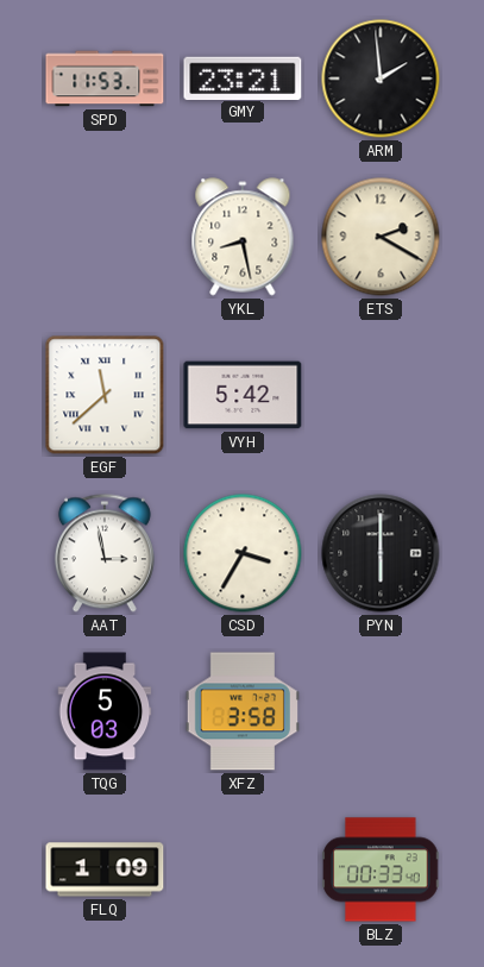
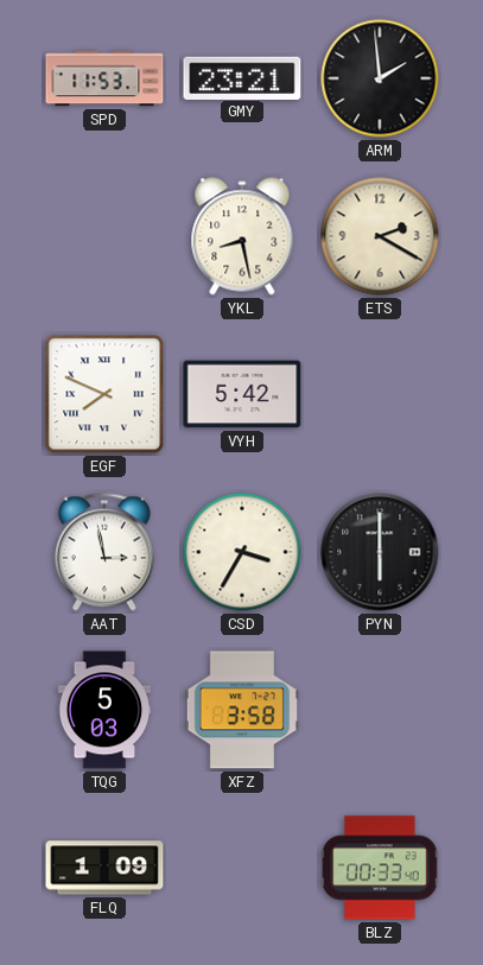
EGF: 11:38 -> 7:49 (104, 394)
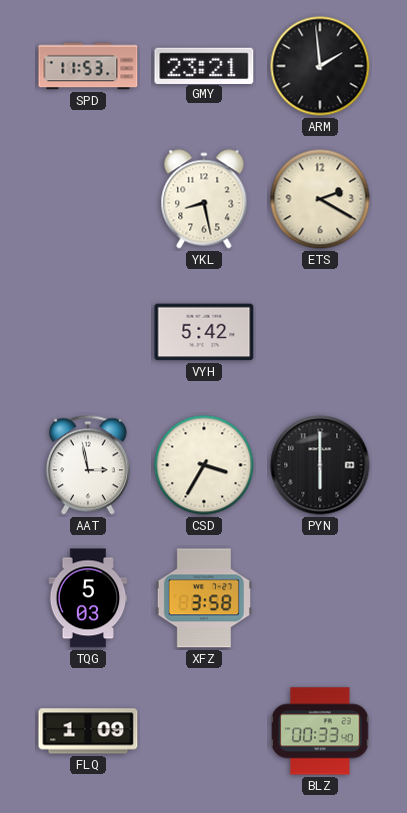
EGF: 7:49 -> none (104, 394)
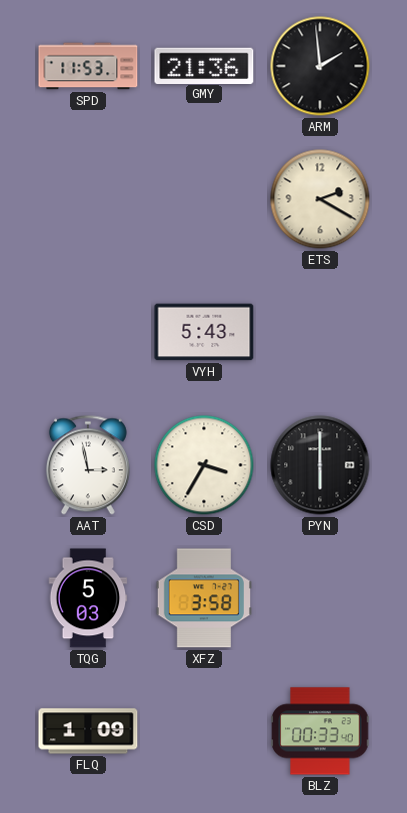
GMY: 23:21 -> 21:36 (204, 65)
YKL: 8:28 -> none (204, 199)
VYH: 5:42 -> 5:43 (204, 332)
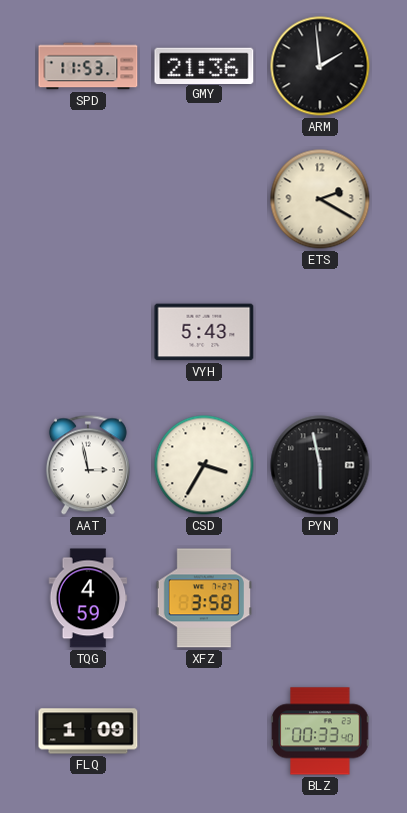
PYN: 6:00 -> 5:58 (320, 465)
TQG: 5:03 -> 4:59 (88, 598)
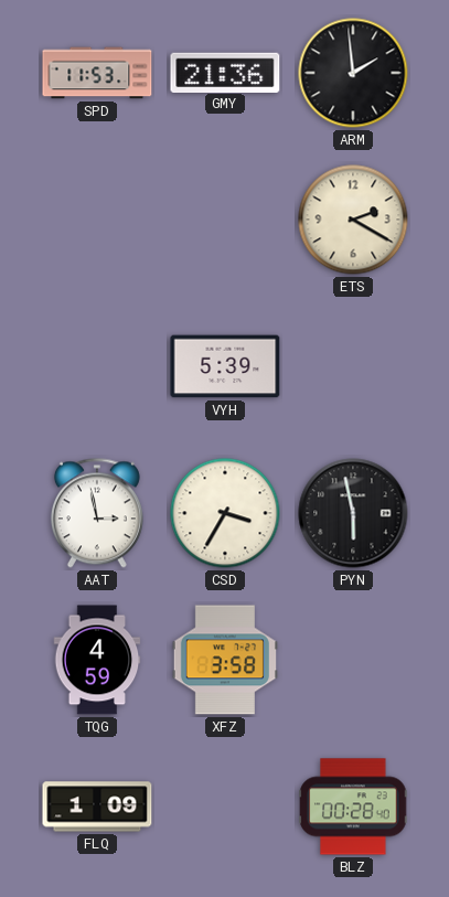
VYH: 5:43 -> 5:39 (225, 366)
BLZ: 00:33 -> 00:28 (353, 807)
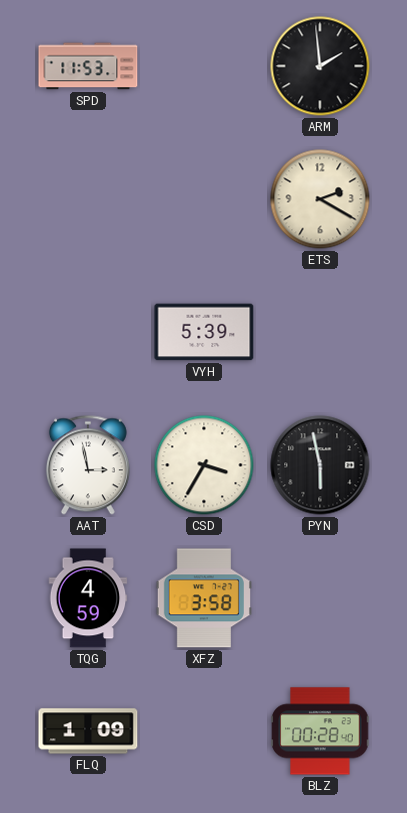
GMY: 21:36 -> none (225, 72)
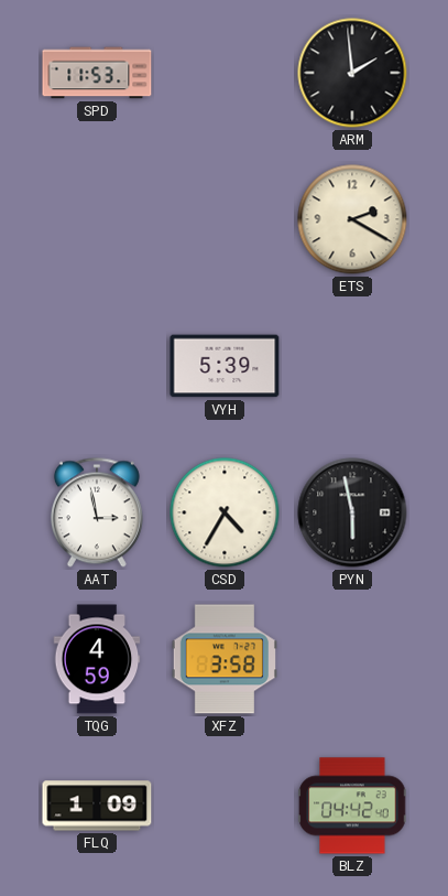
CSD: 3:35 -> 4:35 (225, 512)
BLZ: 00:28 -> 04:42 (352, 806)
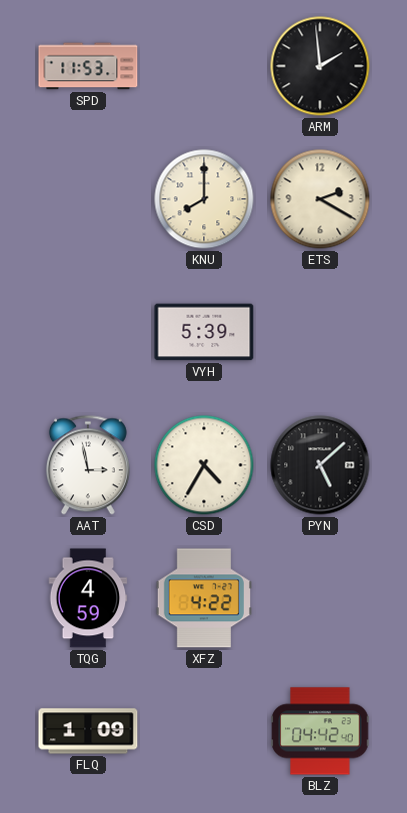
KNU: none -> 8:00 (204, 199)
PYN: 5:58 -> 5:08 (320, 465)
XFZ: 3:58 -> 4:22 (204, 598)
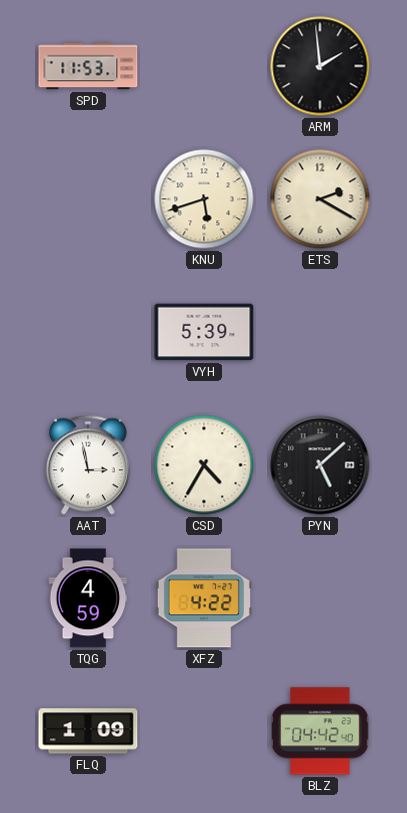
KNU: 8:00 -> 5:42 (204, 199)
